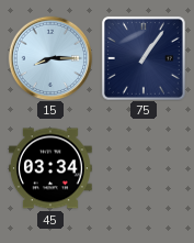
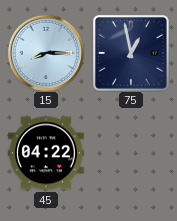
75: 1:06 -> 12:58 (131, 53)
45: 03:34 -> 04:22 (47, 153)
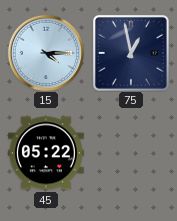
15: 8:15 -> 4:15 (46, 53)
45: 04:22 -> 05:22 (47, 153)
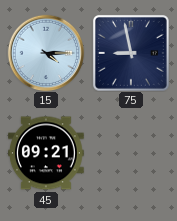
75: 12:58 -> 8:58 (131, 53)
45: 05:22 -> 09:21 (47, 153)
